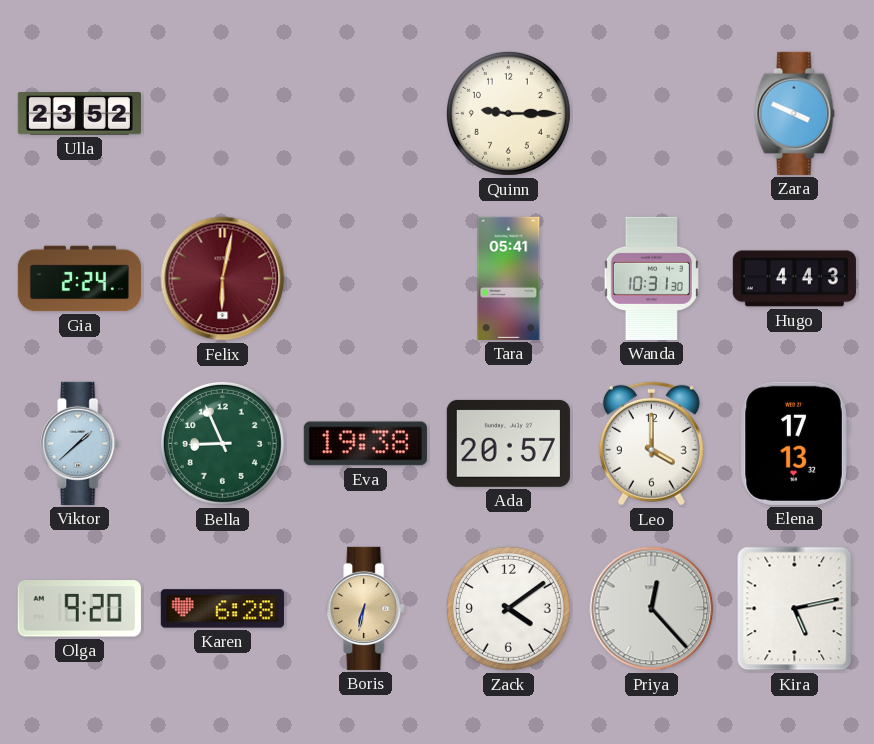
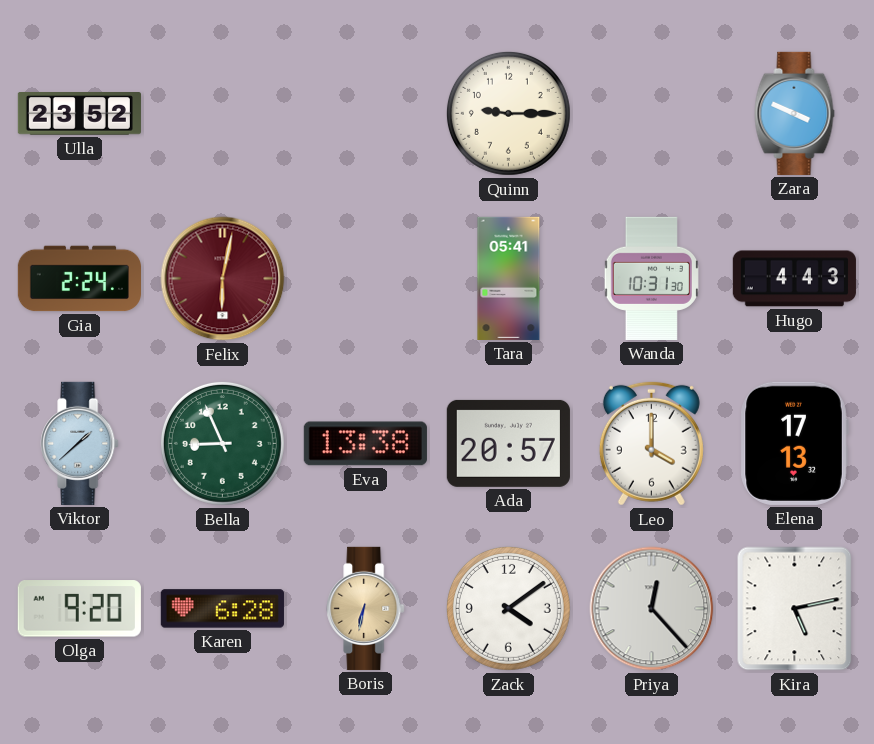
Eva: 19:38 -> 13:38 (365, 444)
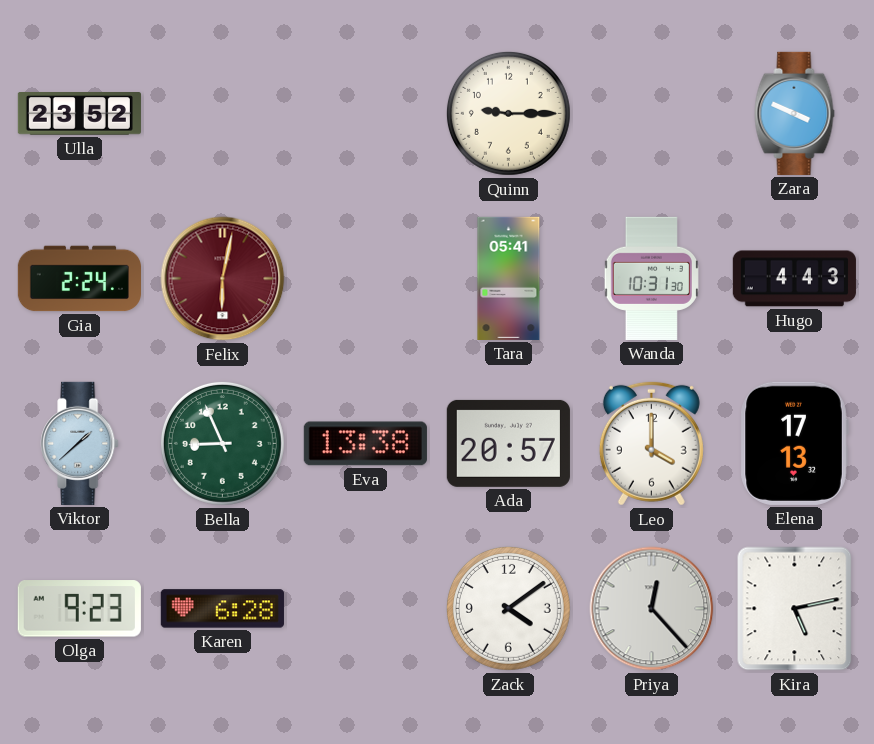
Olga: 9:20 -> 9:23 (79, 609)
Boris: 6:32 -> none (366, 608)
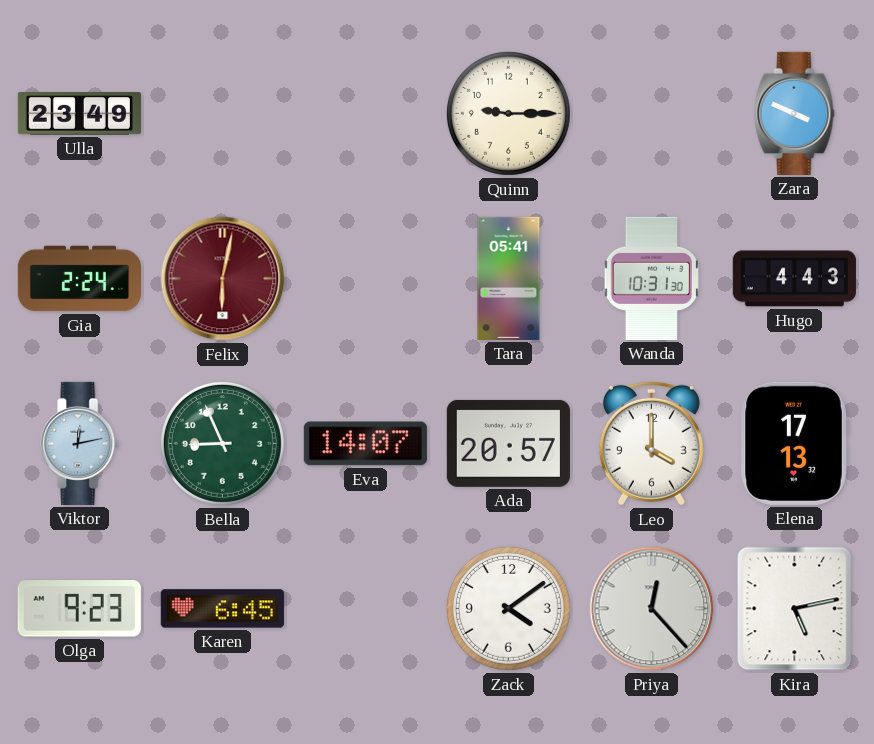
Ulla: 23:52 -> 23:49 (79, 114)
Viktor: 1:38 -> 12:13 (80, 443)
Eva: 13:38 -> 14:07 (365, 444)
Karen: 6:28 -> 6:45 (222, 609)
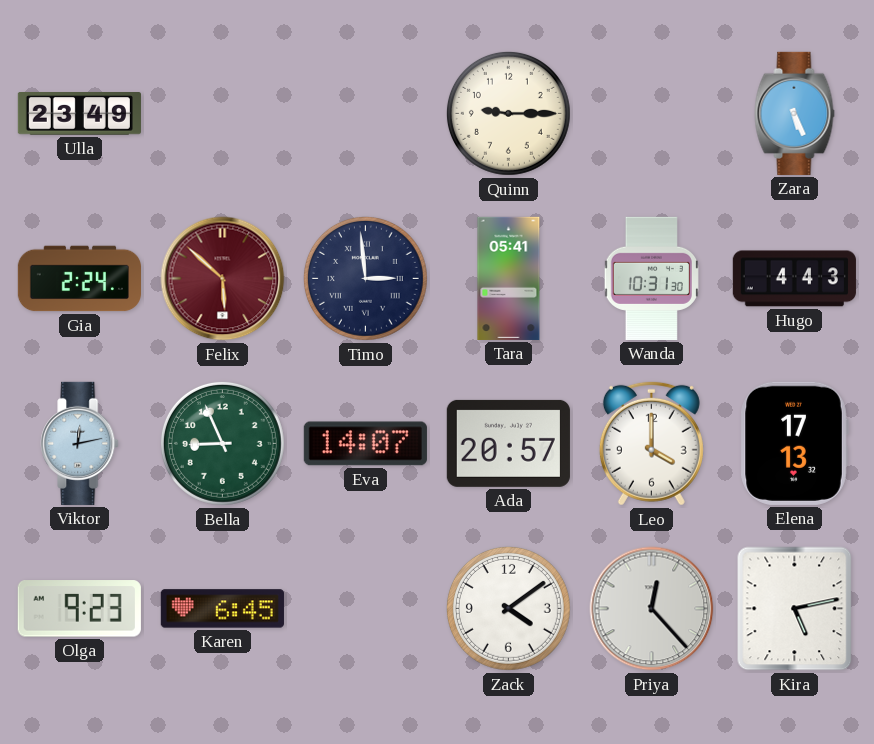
Zara: 3:49 -> 5:26 (795, 113)
Felix: 6:02 -> 5:52 (223, 279)
Timo: none -> 2:59 (365, 278)
